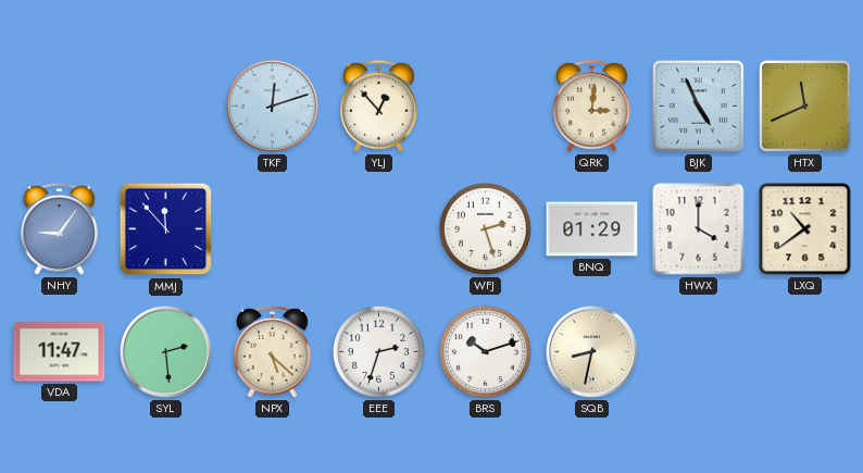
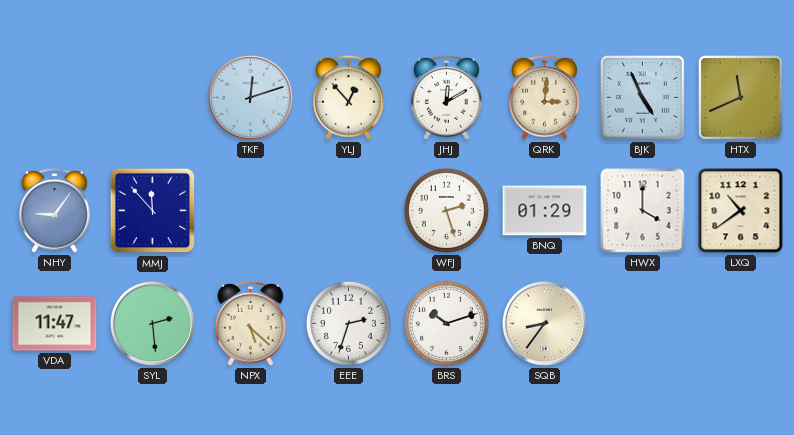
JHJ: none -> 12:10 (447, 97)
SQB: 8:32 -> 8:36 (544, 323)
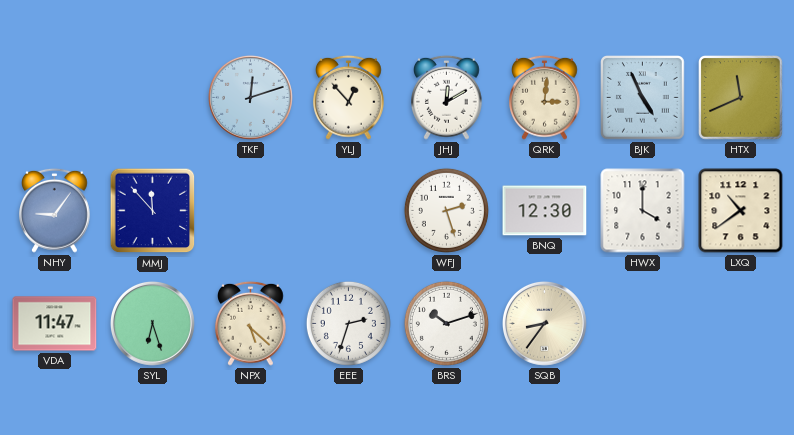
BNQ: 01:29 -> 12:30 (545, 211)
SYL: 2:29 -> 6:27 (152, 323)
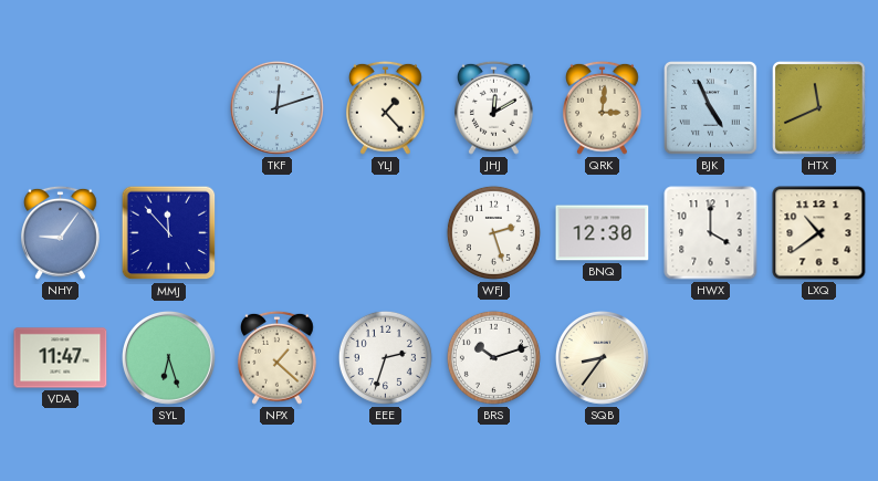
YLJ: 12:53 -> 1:23 (386, 107)
NPX: 5:22 -> 1:22 (278, 357)
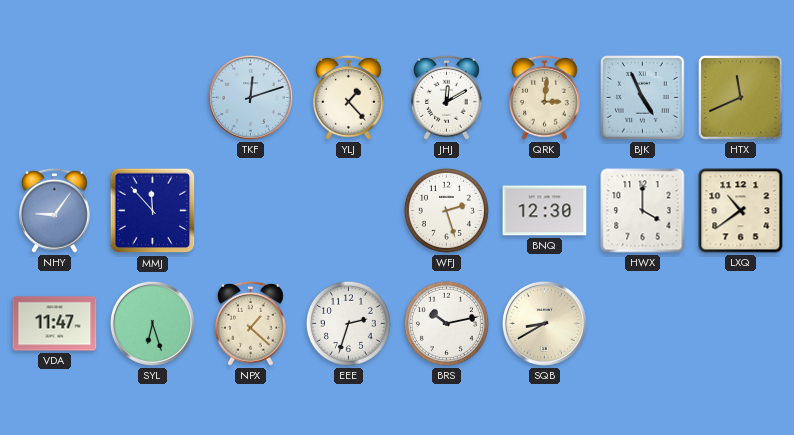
BRS: 10:12 -> 10:13 (446, 323)
SQB: 8:36 -> 8:40 (544, 323)
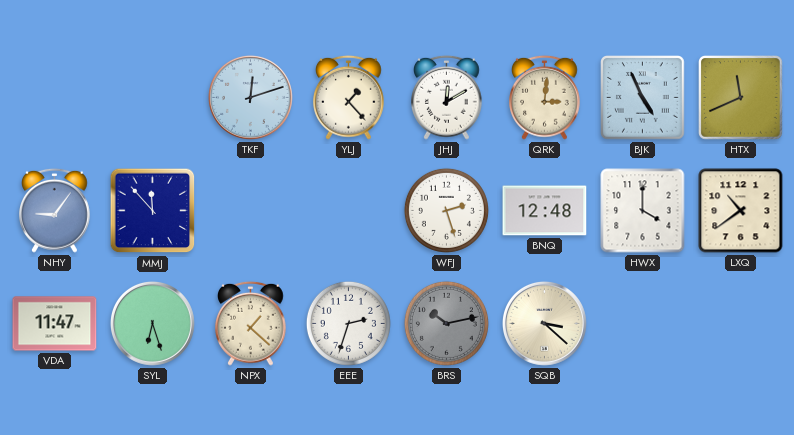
BNQ: 12:30 -> 12:48 (545, 211)
BRS dial: white -> grey (446, 323)
SQB: 8:40 -> 3:22 (544, 323)
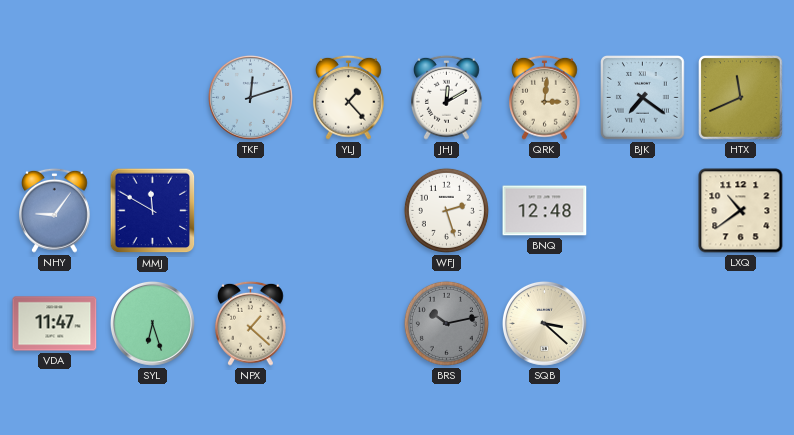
BJK: 4:56 -> 7:21 (643, 98)
MMJ: 11:53 -> 11:50 (153, 211)
HWX: 4:00 -> none (643, 211)
EEE: 2:33 -> none (348, 323)
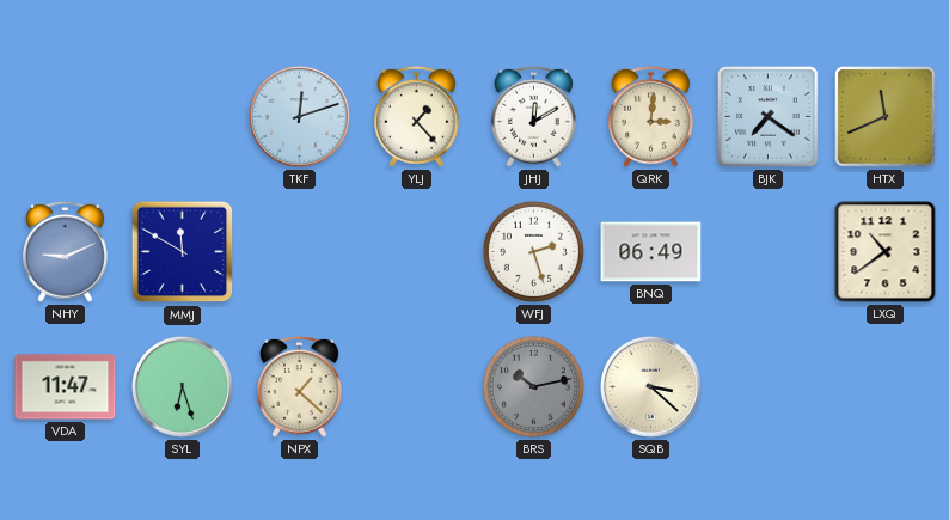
NHY: 9:06 -> 9:11 (66, 251)
BNQ: 12:48 -> 06:49 (651, 252)
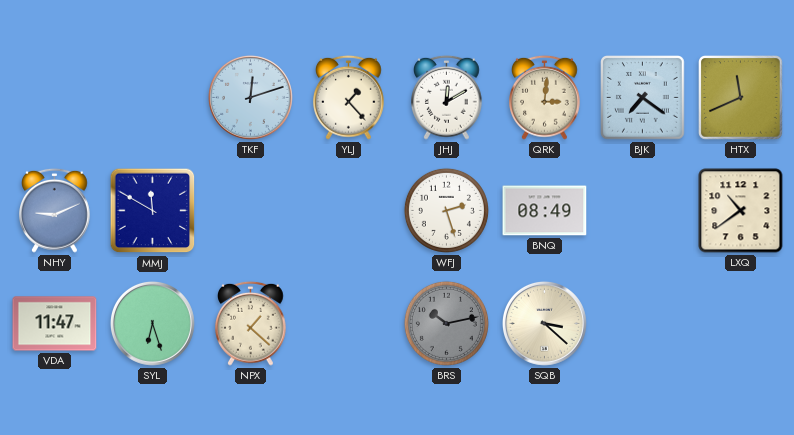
BNQ: 06:49 -> 08:49 (545, 211)
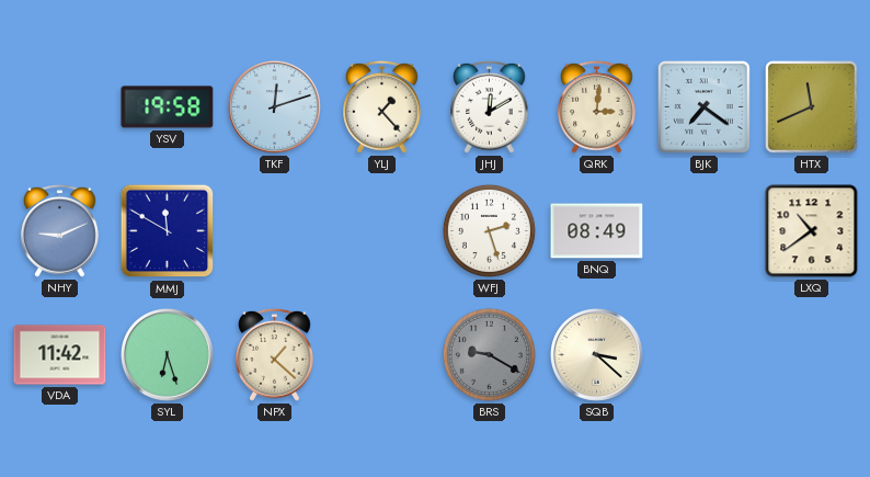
YSV: none -> 19:58 (168, 107)
VDA: 11:47 -> 11:42 (60, 355)
BRS: 10:13 -> 9:20 (489, 354)
